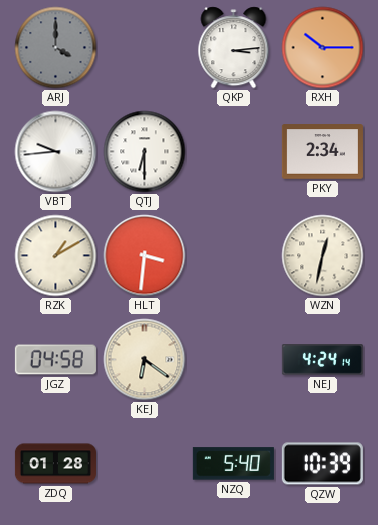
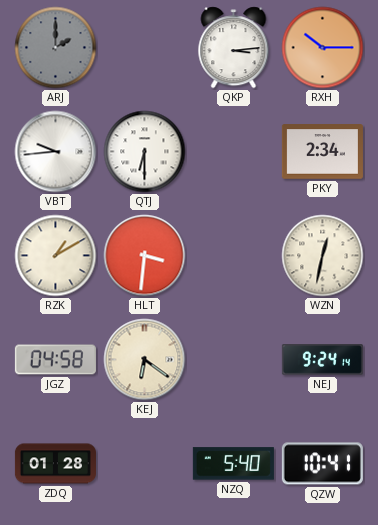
ARJ: 4:00 -> 2:00 (56, 48)
NEJ: 4:24 -> 9:24 (322, 360)
QZW: 10:39 -> 10:41 (322, 464)
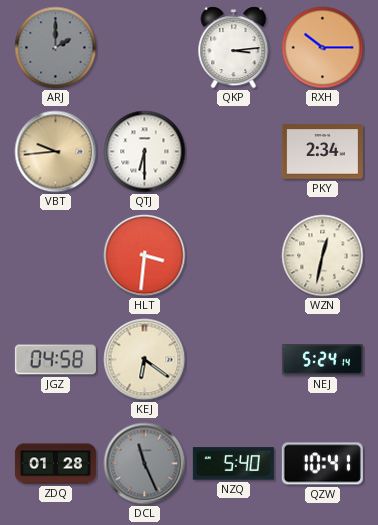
VBT dial: white -> champagne (56, 152)
RZK: 1:10 -> none (56, 256)
NEJ: 9:24 -> 5:24 (322, 360)
DCL: none -> 11:26 (145, 464)
